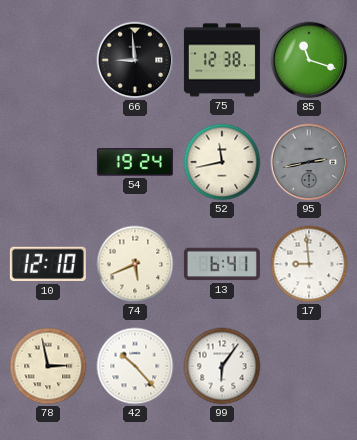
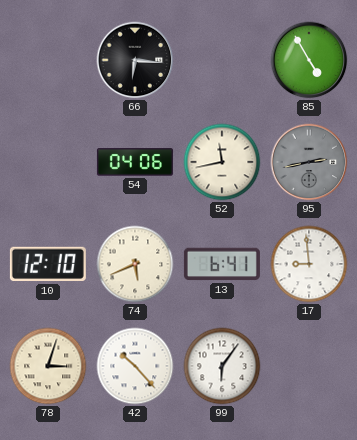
66: 8:59 -> 6:16 (135, 60)
75: 12:38 -> none (222, 60)
85: 11:18 -> 4:55 (309, 60)
54: 19:24 -> 04:06 (135, 162)
78: 2:58 -> 3:03 (48, 366)
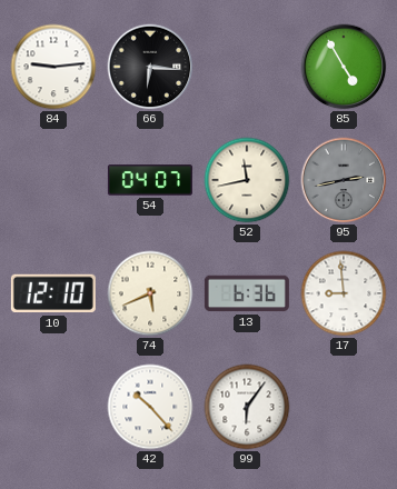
84: none -> 9:14 (53, 67)
54: 04:06 -> 04:07 (150, 180)
13: 6:41 -> 6:36 (247, 293)
78: 3:03 -> none (48, 366)
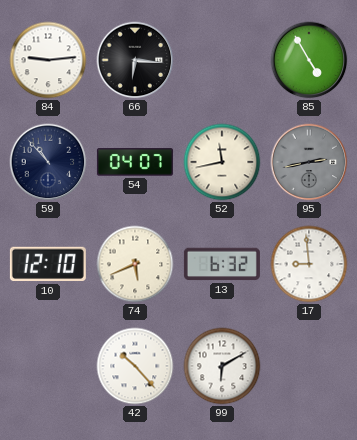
59: none -> 10:53 (48, 162)
13: 6:36 -> 6:32 (222, 264)
99: 6:06 -> 6:10 (222, 366)
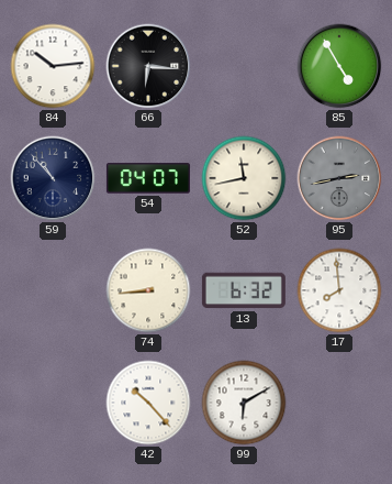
84: 9:14 -> 10:14 (53, 66)
10: 12:10 -> none (48, 264)
74: 5:41 -> 8:44 (148, 290)
17: 8:59 -> 7:59 (339, 290)
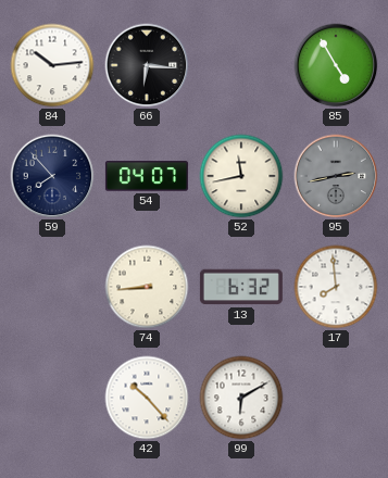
59: 10:53 -> 7:53 (52, 176)
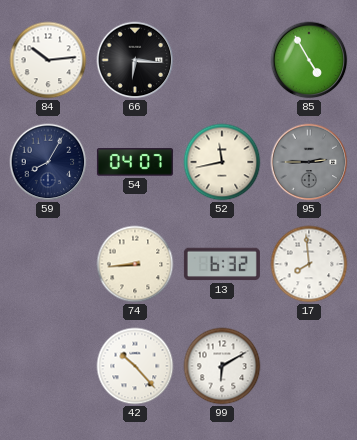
59: 7:53 -> 8:05 (48, 162)
95: 2:43 -> 2:45 (309, 162)
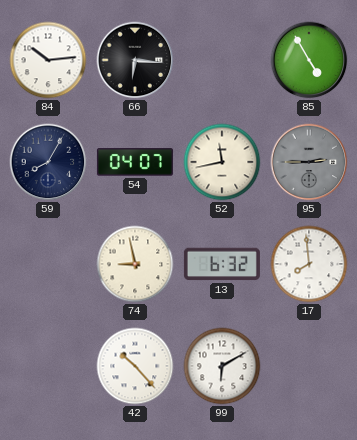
74: 8:44 -> 8:58 (135, 264)
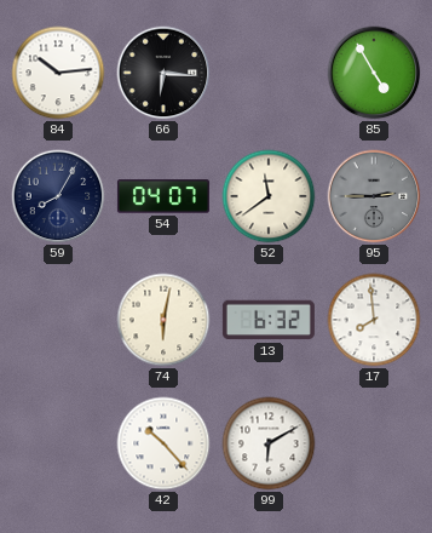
52: 11:43 -> 11:39 (269, 196)
74: 8:58 -> 6:02 (163, 320)
